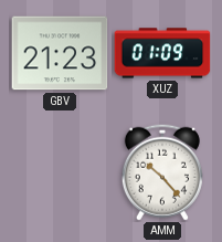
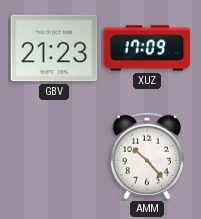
XUZ: 01:09 -> 17:09 (147, 48)
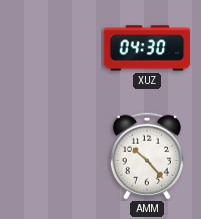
GBV: 21:23 -> none (54, 48)
XUZ: 17:09 -> 04:30 (147, 48)
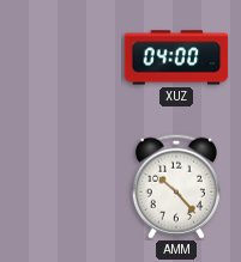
XUZ: 04:30 -> 04:00 (176, 57)
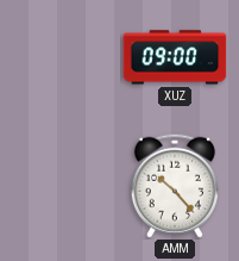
XUZ: 04:00 -> 09:00 (175, 57)
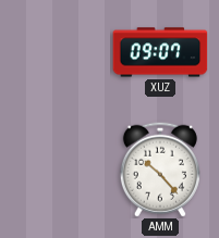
XUZ: 09:00 -> 09:07 (160, 52)
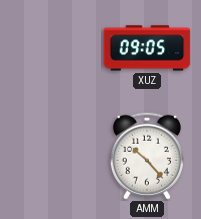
XUZ: 09:07 -> 09:05 (147, 48)
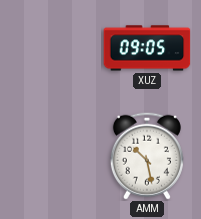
AMM: 10:23 -> 10:28 (147, 156)
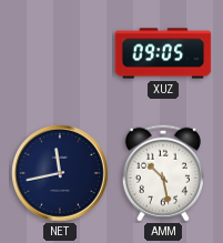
NET: none -> 11:43 (60, 173)
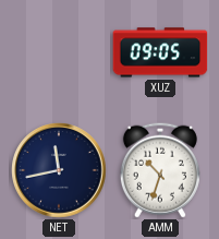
AMM: 10:28 -> 10:33 (160, 170)
